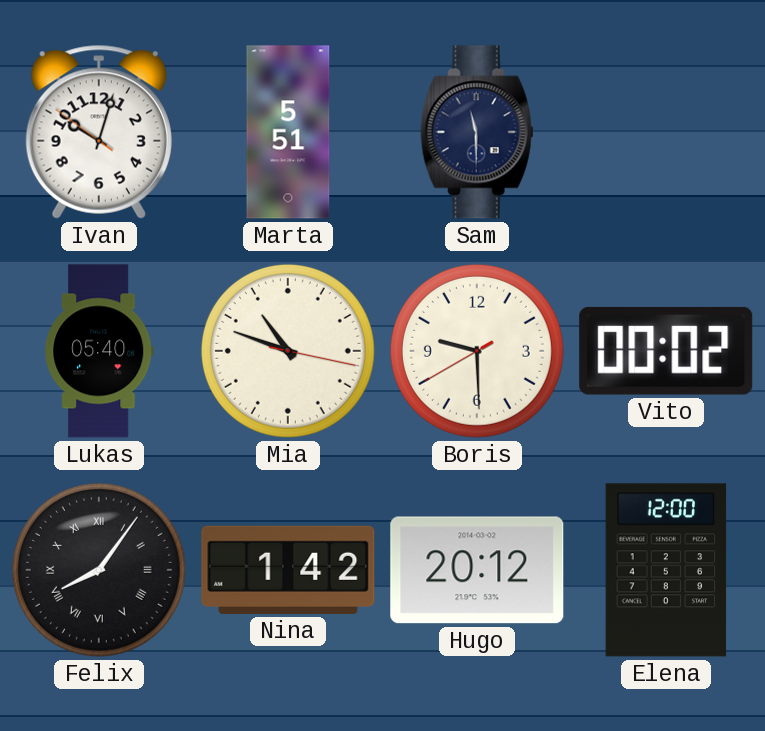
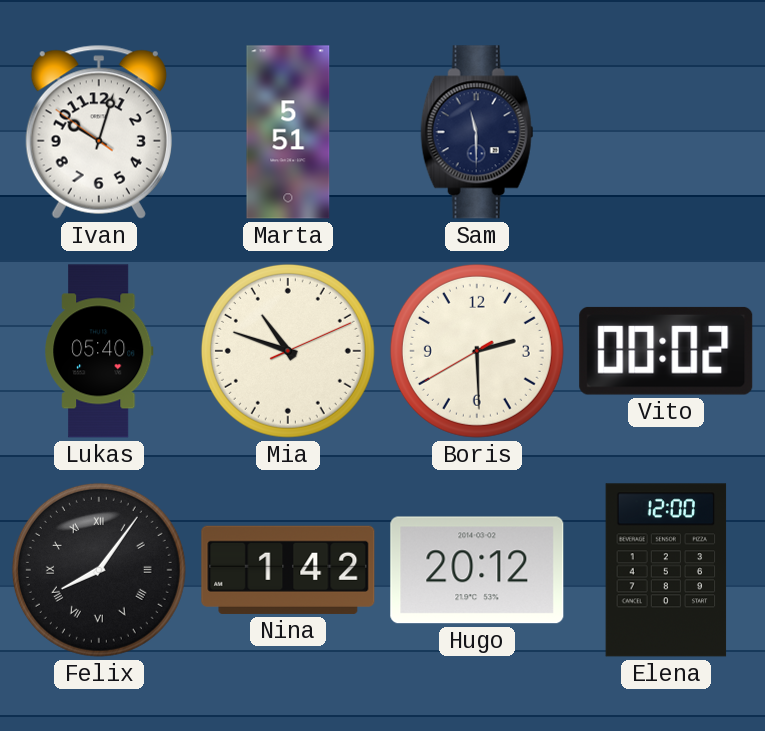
Mia: 10:48:17 -> 10:48:11 (288, 351)
Boris: 9:29 -> 2:29 (477, 351)
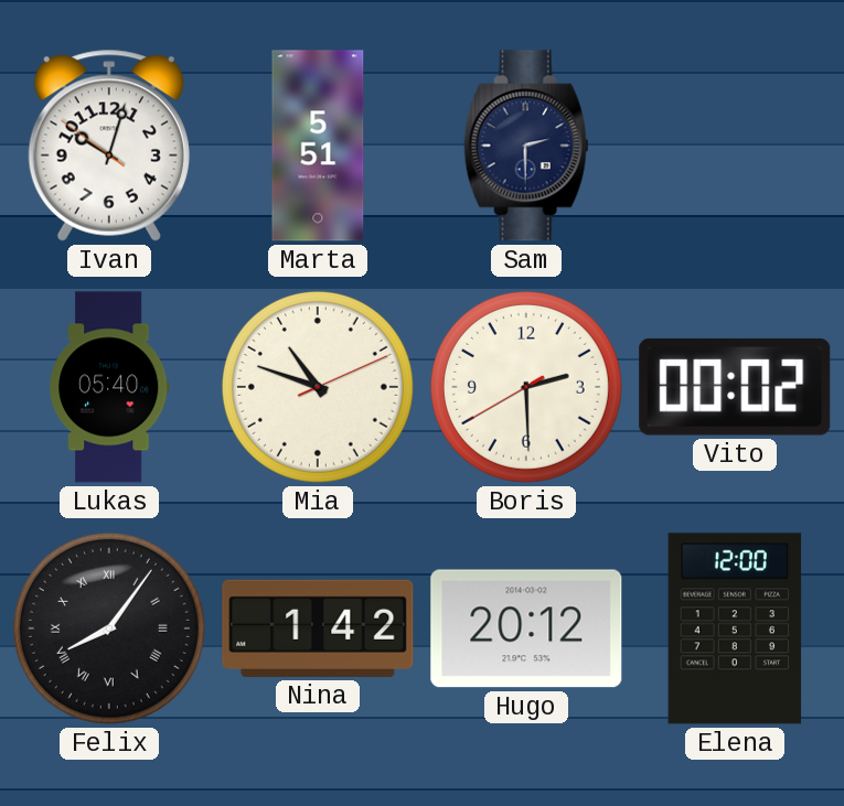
Sam: 11:30 -> 2:30 (526, 146)
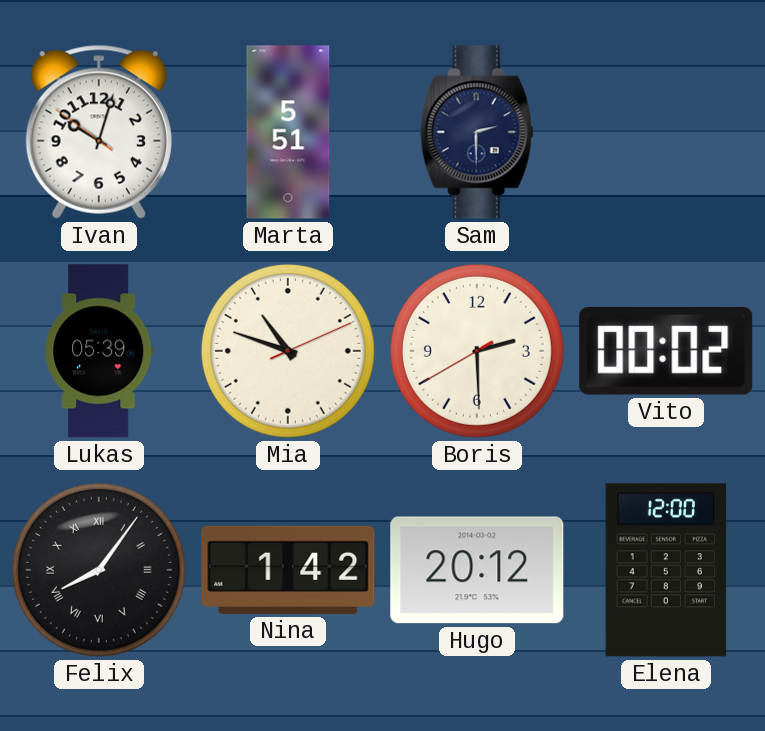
Lukas: 05:40 -> 05:39 (99, 351)
